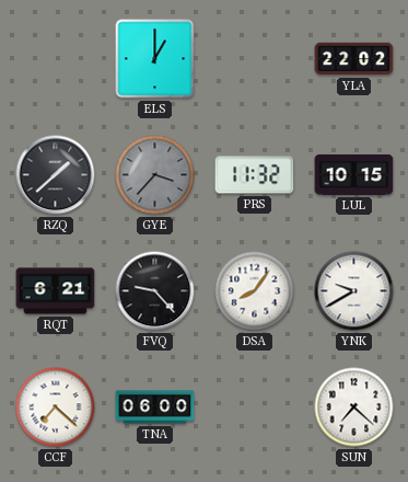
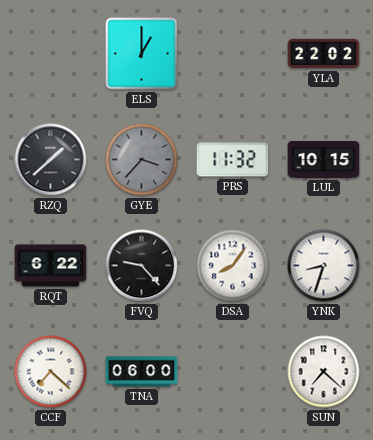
RQT: 6:21 -> 6:22 (51, 266)
YNK: 9:40 -> 8:33 (324, 266)
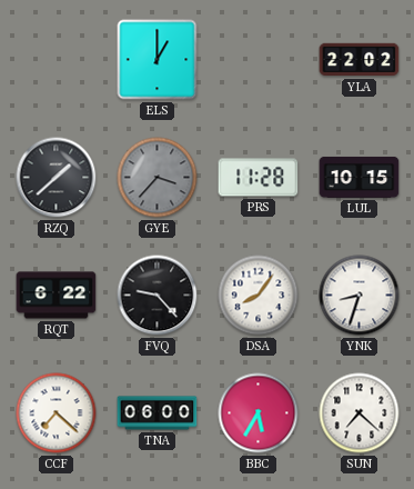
PRS: 11:32 -> 11:28 (259, 178)
BBC: none -> 5:35 (259, 413)
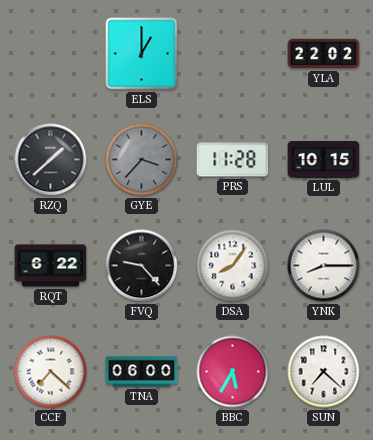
YNK: 8:33 -> 8:15 (324, 266)
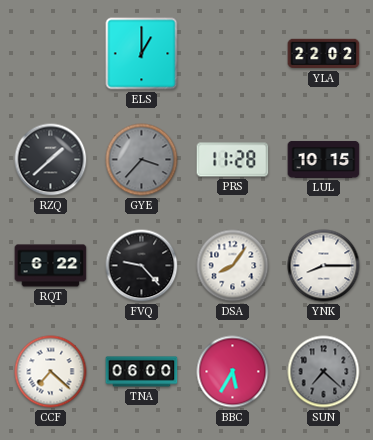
SUN dial: white -> grey (324, 372)
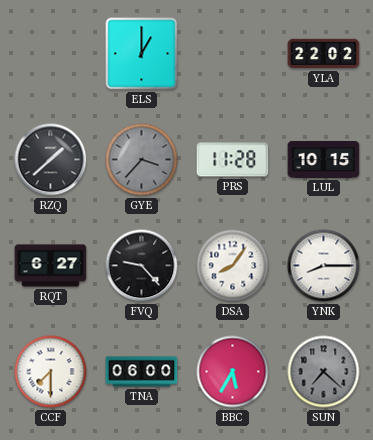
RQT: 6:22 -> 6:27 (51, 266)
CCF: 7:22 -> 7:30 (51, 372)
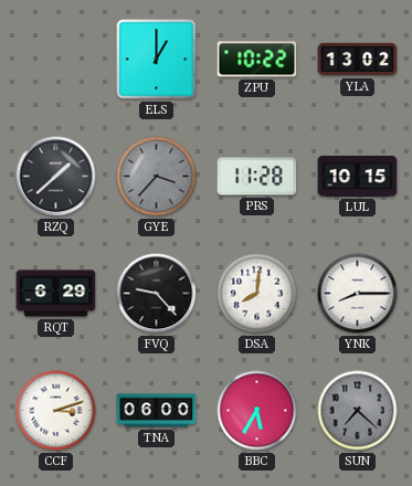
ZPU: none -> 10:22 (257, 60)
YLA: 22:02 -> 13:02 (358, 60)
RQT: 6:27 -> 6:29 (56, 294)
DSA: 8:06 -> 8:01 (257, 294)
CCF: 7:30 -> 3:12 (56, 411)
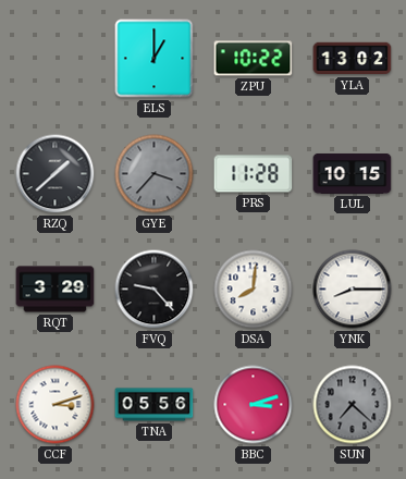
RQT: 6:29 -> 3:29 (56, 290)
TNA: 06:00 -> 05:56 (155, 405)
BBC: 5:35 -> 3:12 (254, 405)
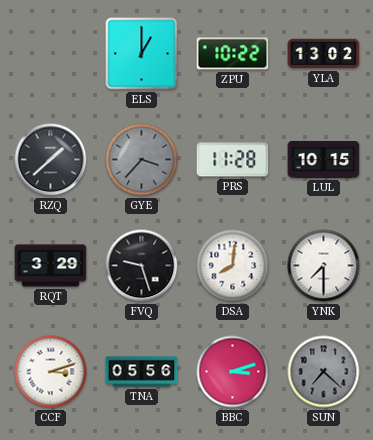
FVQ: 9:23 -> 9:27 (142, 266)
YNK: 8:15 -> 7:30 (324, 266)
